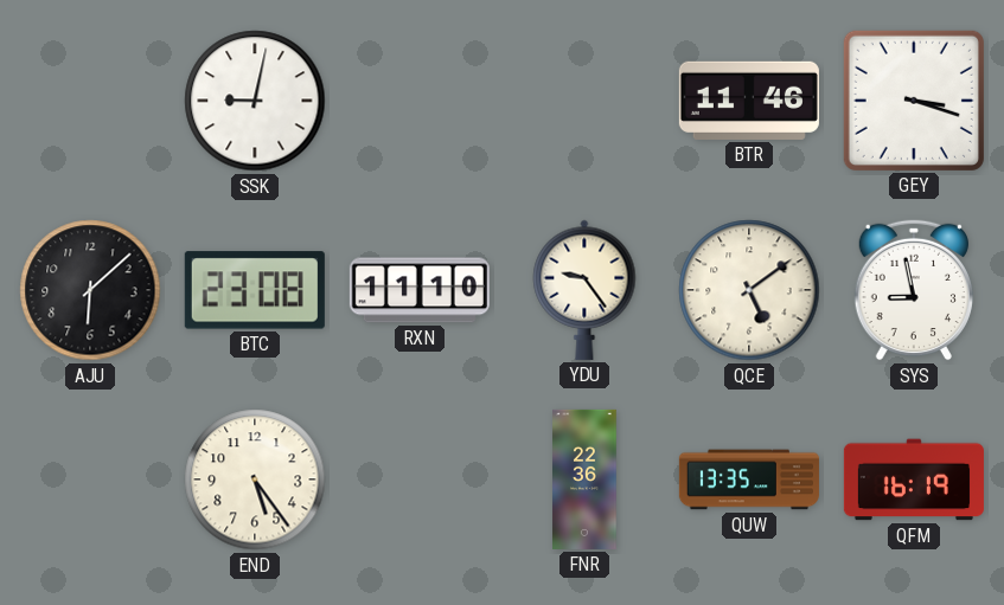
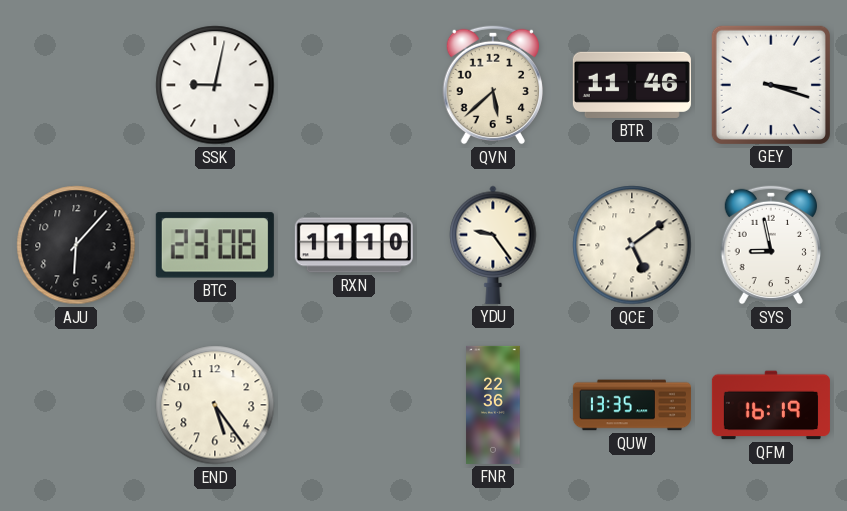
QVN: none -> 5:38 (493, 85)
AJU: 6:08 -> 6:07 (76, 245)
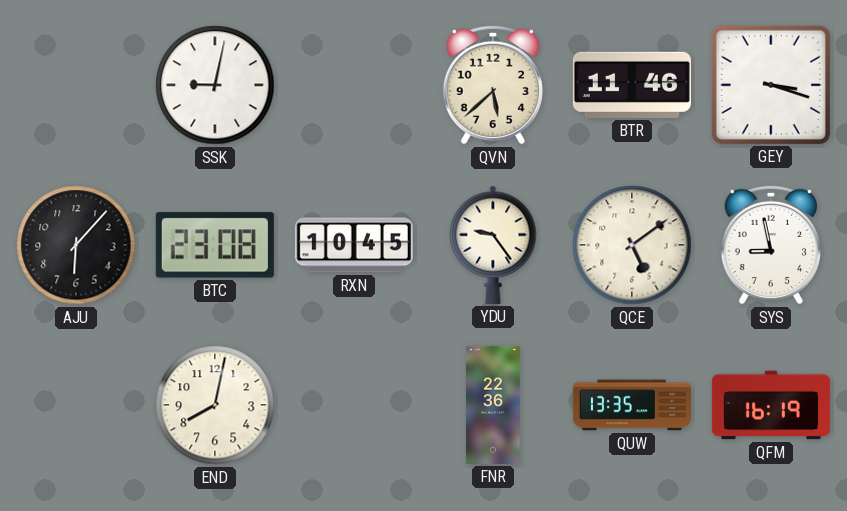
RXN: 11:10 -> 10:45 (354, 245)
END: 5:24 -> 8:02 (215, 405)
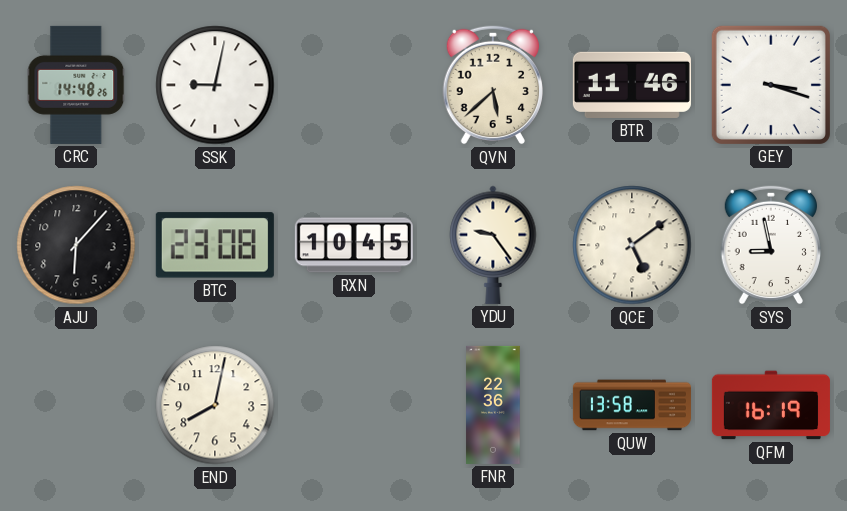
CRC: none -> 14:48 (76, 85)
QUW: 13:35 -> 13:58 (632, 405)
